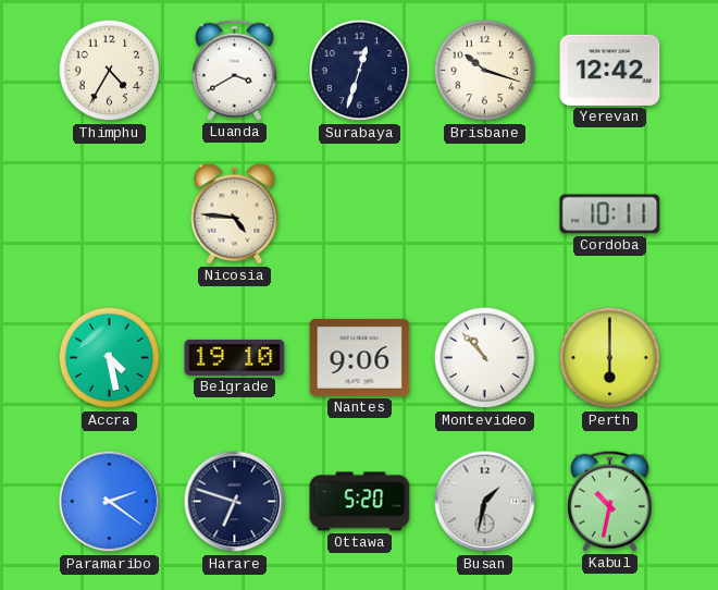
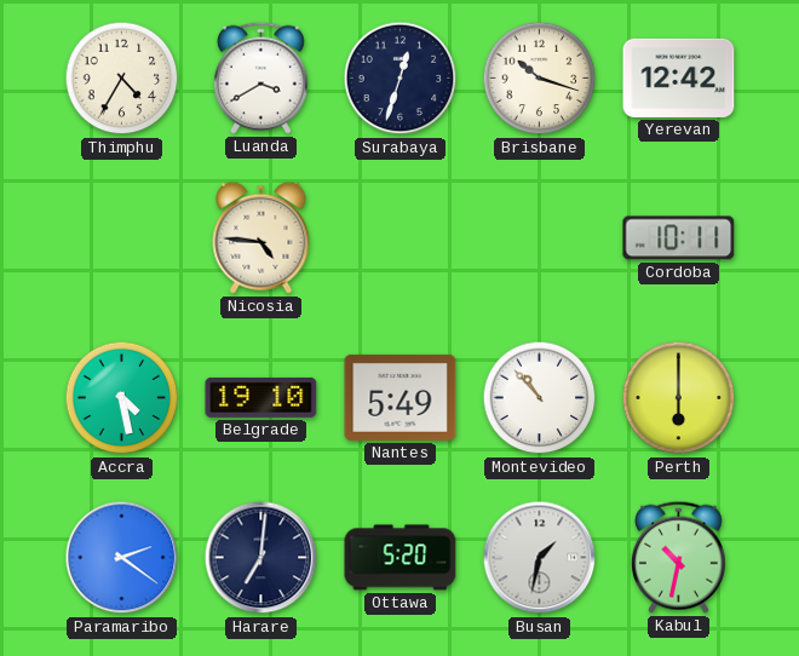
Nantes: 9:06 -> 5:49 (401, 397)
Harare: 6:48 -> 7:01 (261, 558)
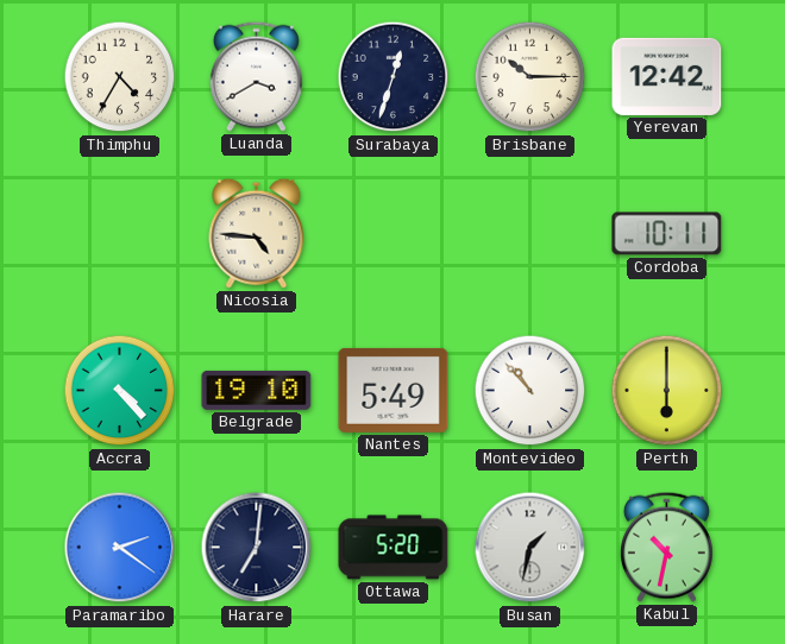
Brisbane: 10:18 -> 10:15 (530, 77)
Accra: 4:28 -> 4:23 (120, 391)
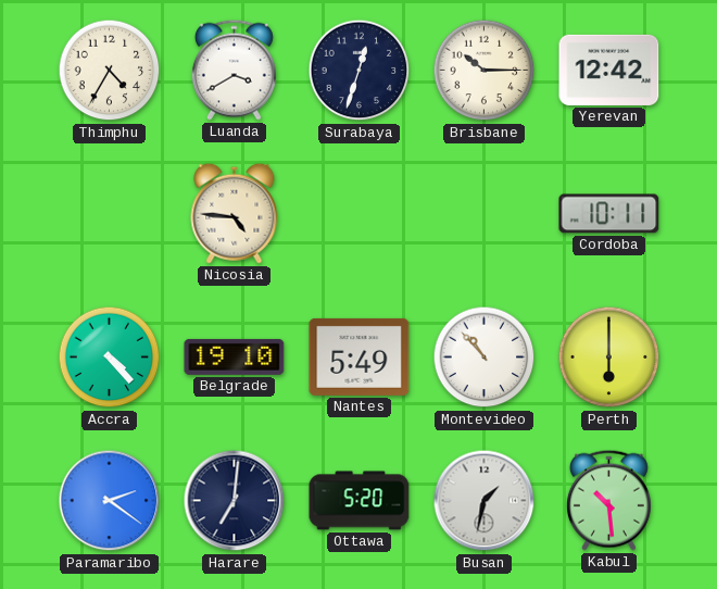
Kabul: 10:32 -> 10:29 (608, 500)
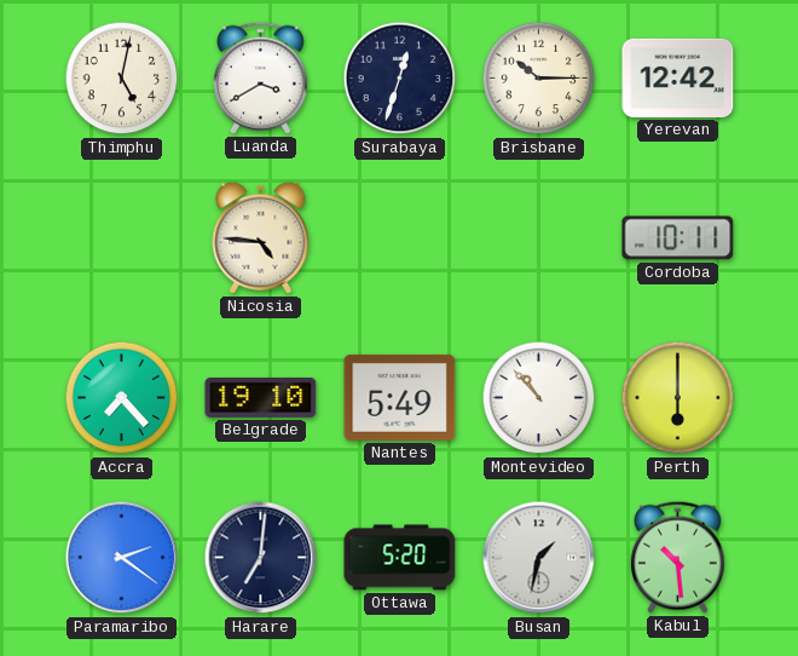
Thimphu: 4:35 -> 5:02 (122, 79)
Accra: 4:23 -> 7:23 (122, 398)
